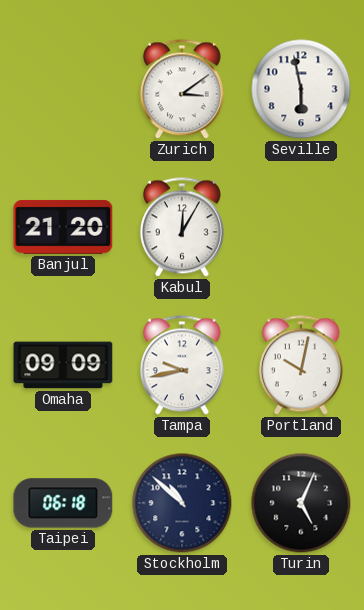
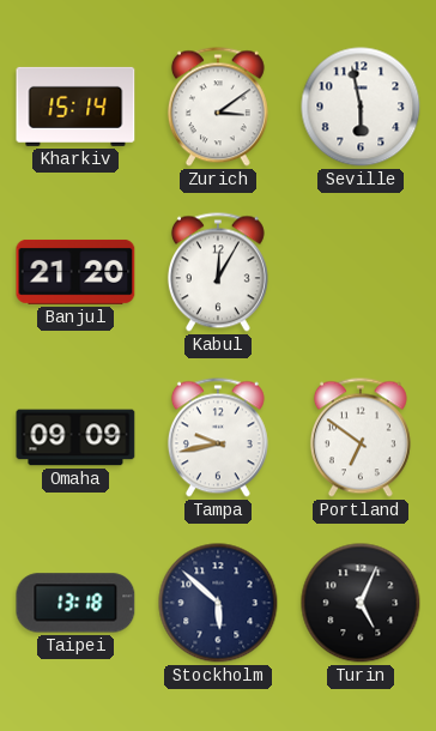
Kharkiv: none -> 15:14 (75, 107)
Portland: 10:02 -> 6:51 (361, 437)
Taipei: 06:18 -> 13:18 (75, 603)
Stockholm: 10:52 -> 5:52 (218, 603)
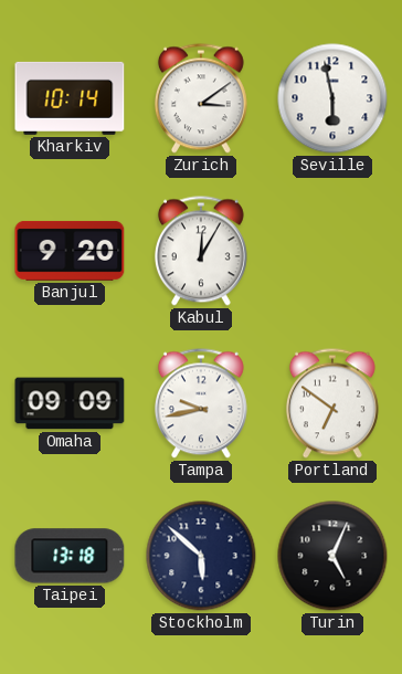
Kharkiv: 15:14 -> 10:14 (70, 98)
Banjul: 21:20 -> 9:20 (70, 251)
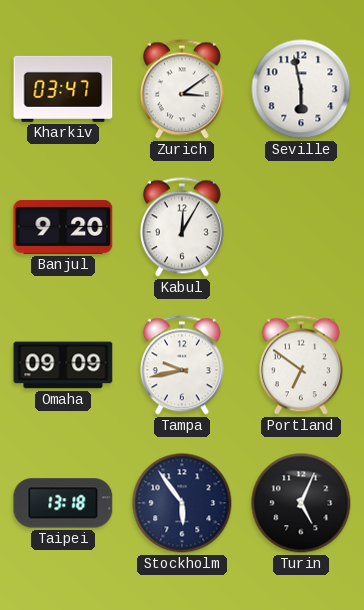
Kharkiv: 10:14 -> 03:47 (63, 89)
Stockholm: 5:52 -> 5:54 (182, 503)
